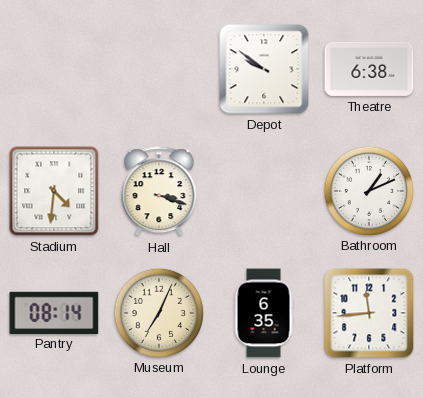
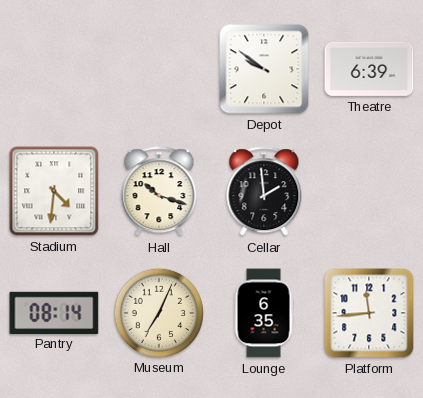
Theatre: 6:38 -> 6:39 (369, 69)
Hall: 3:18 -> 10:18 (159, 192)
Cellar: none -> 1:59 (264, 192)
Bathroom: 1:11 -> none (368, 190)
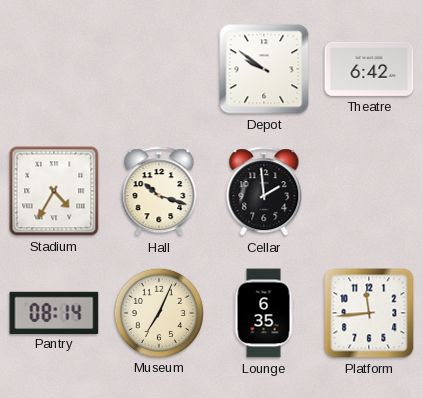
Theatre: 6:39 -> 6:42 (369, 69)
Stadium: 4:31 -> 4:35 (54, 191)
